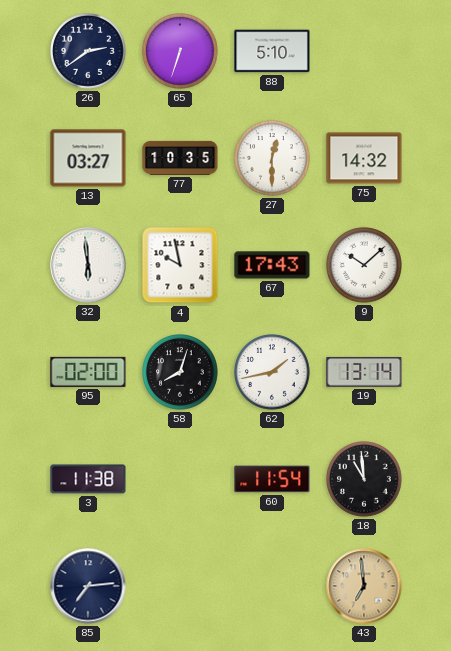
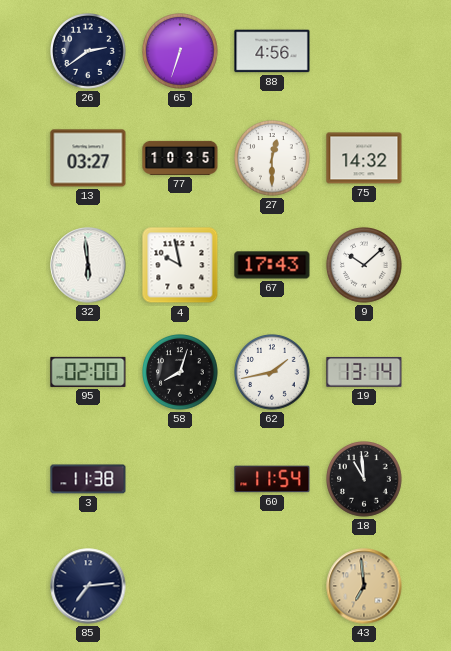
88: 5:10 -> 4:56 (272, 51)
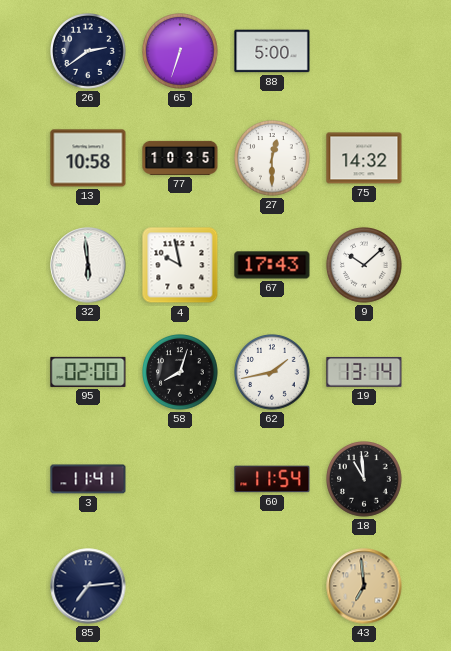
88: 4:56 -> 5:00 (272, 51)
13: 03:27 -> 10:58 (88, 158)
3: 11:38 -> 11:41 (88, 479)
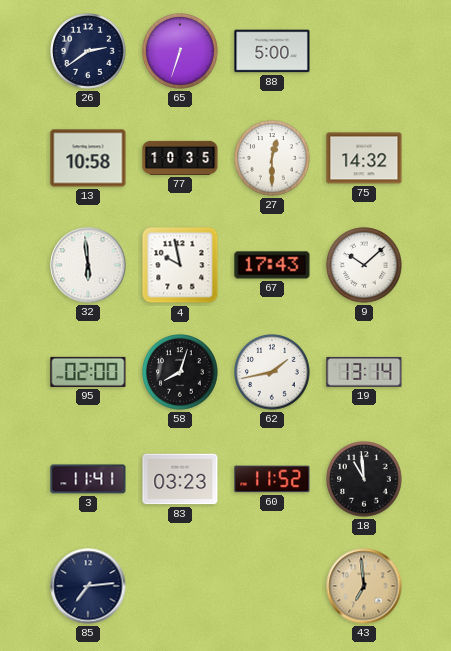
83: none -> 03:23 (180, 479)
60: 11:54 -> 11:52 (272, 479)
